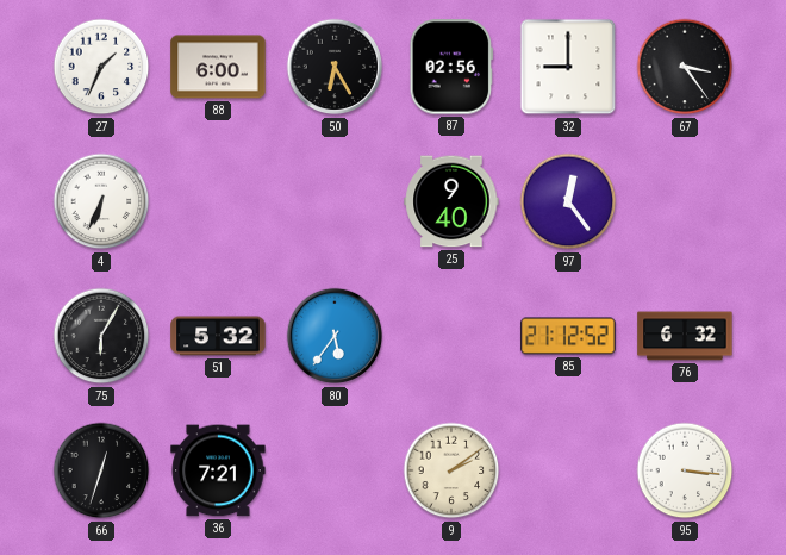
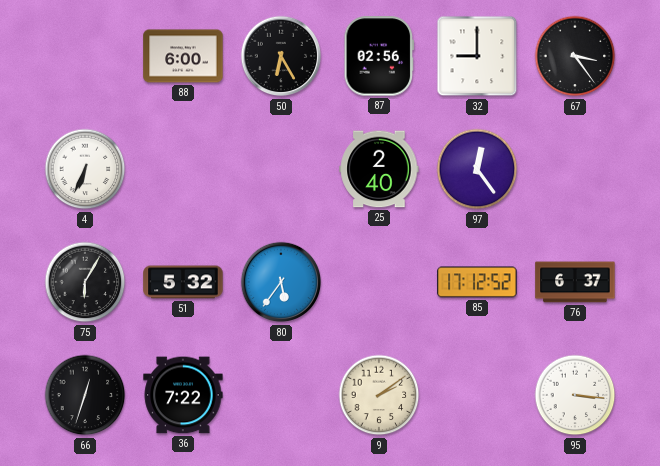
27: 1:34 -> none (101, 67)
25: 9:40 -> 2:40 (379, 169)
85: 21:12 -> 17:12 (477, 282)
76: 6:32 -> 6:37 (575, 282)
36: 7:21 -> 7:22 (183, 395)
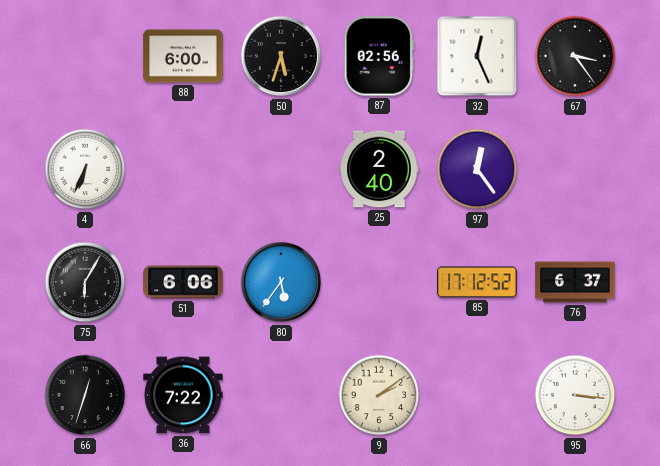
50: 6:25 -> 5:33 (281, 56)
32: 9:00 -> 12:26 (477, 56)
51: 5:32 -> 6:06 (183, 282)
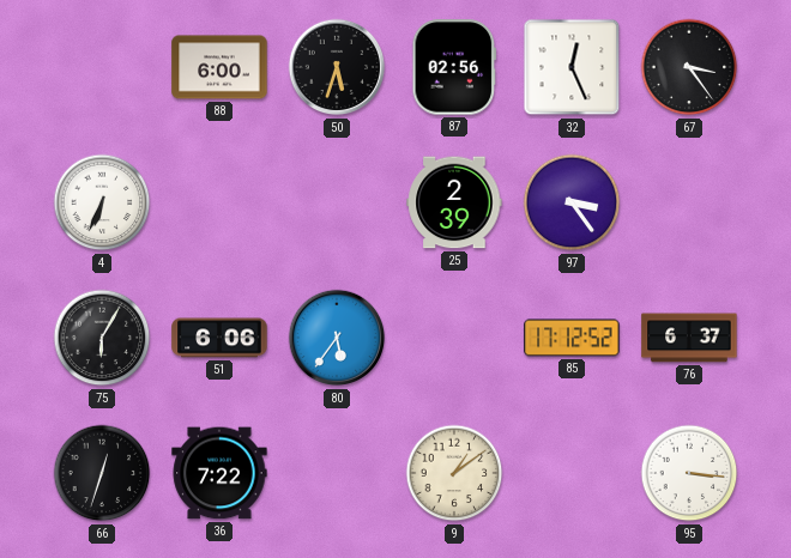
25: 2:40 -> 2:39 (454, 202)
97: 12:24 -> 3:24 (572, 202)
9: 2:09 -> 1:09 (454, 473)
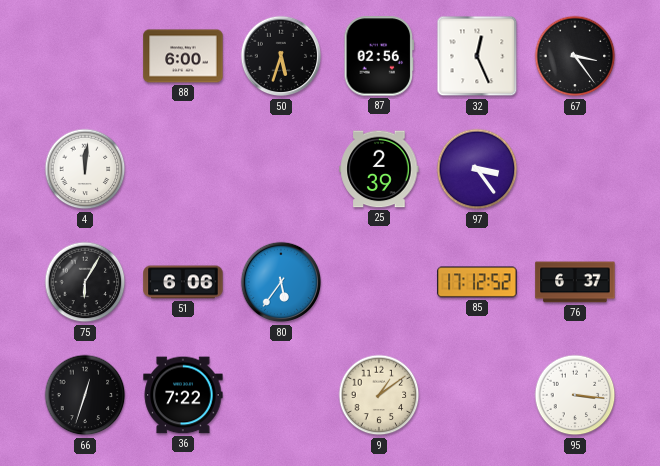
4: 6:34 -> 12:01 (85, 169)
